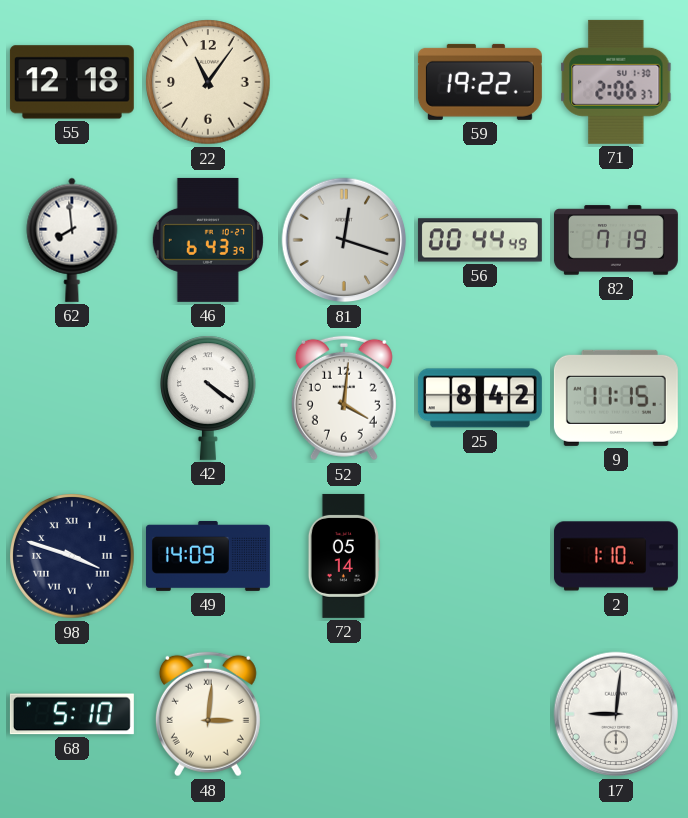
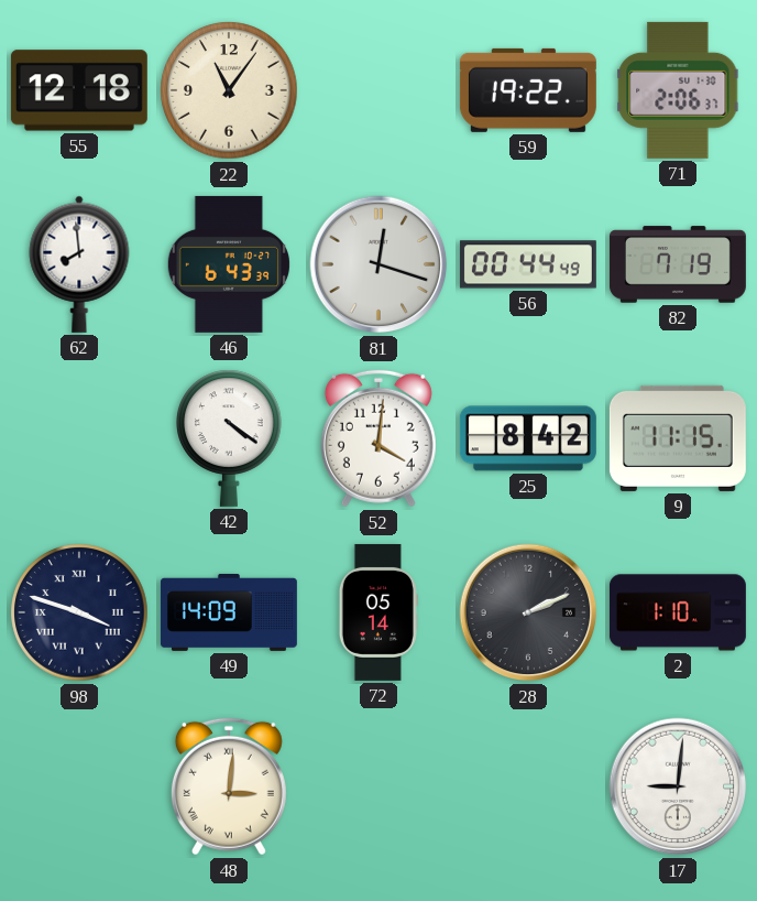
28: none -> 2:11 (528, 612)
68: 5:10 -> none (72, 714)
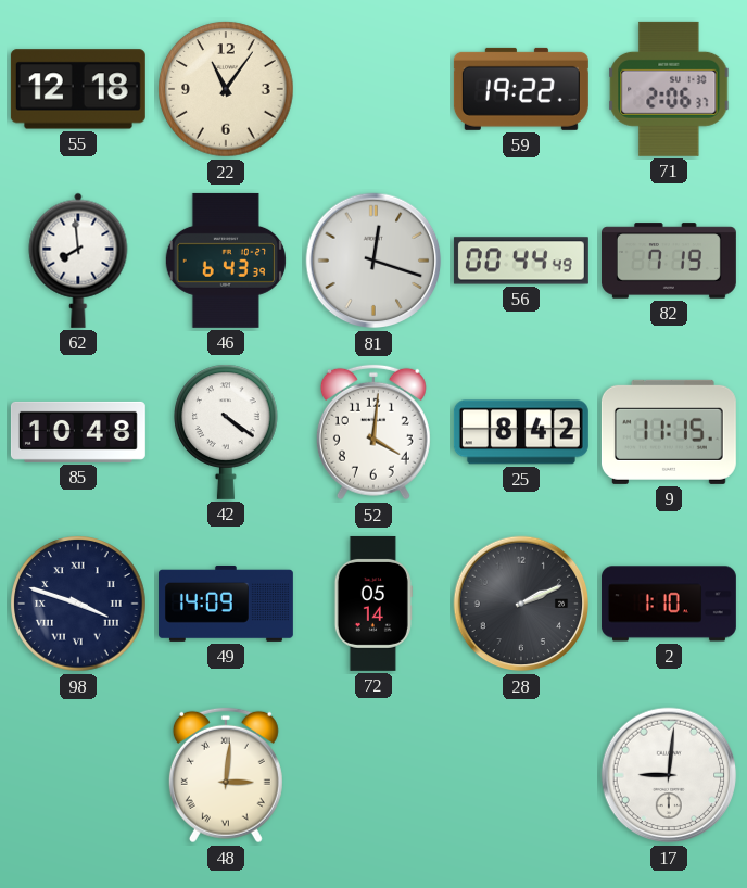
85: none -> 10:48 (78, 432)
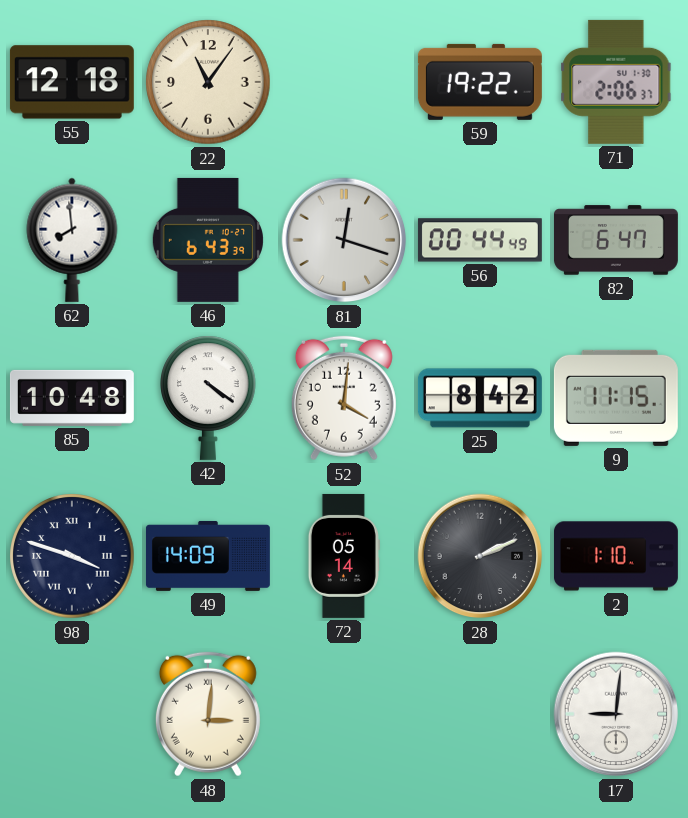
82: 7:19 -> 6:47 (616, 240)
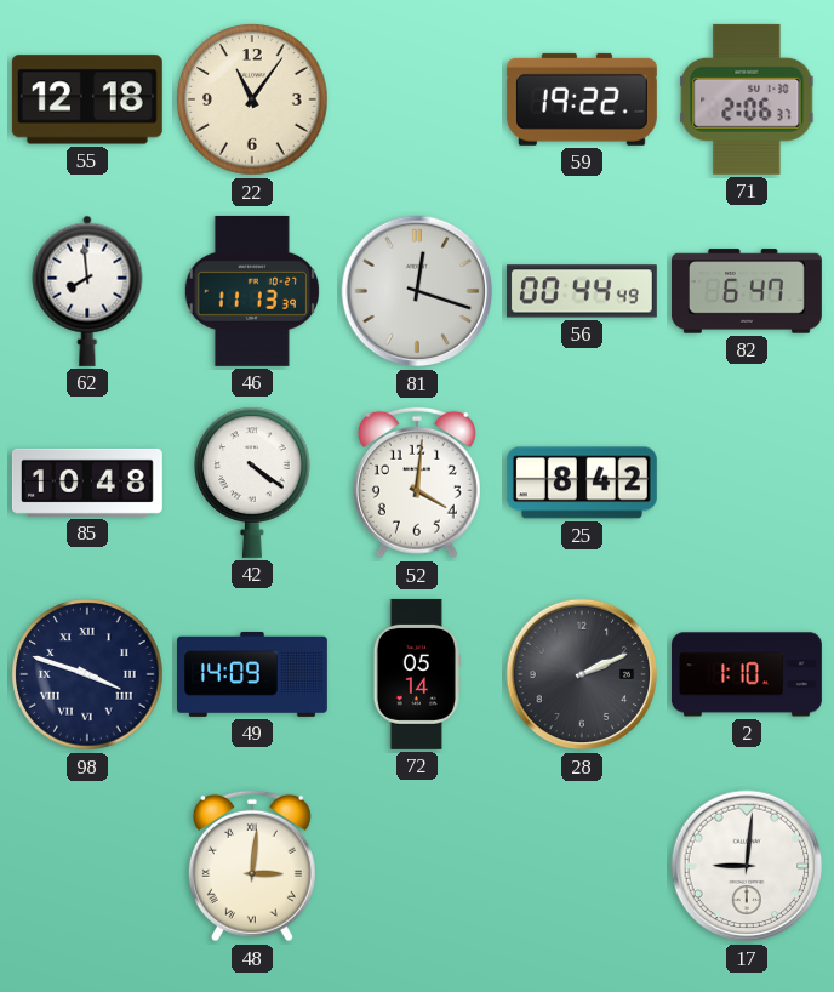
46: 6:43 -> 11:13 (252, 291)
9: 11:15 -> none (616, 398)
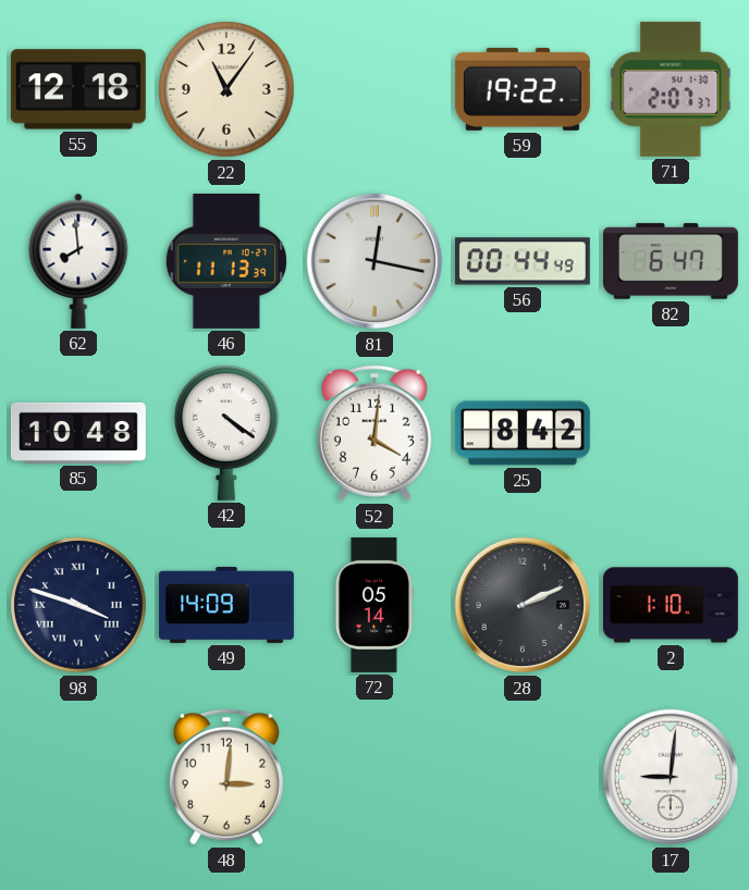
71: 2:06 -> 2:07 (671, 89)
81: 12:18 -> 12:17 (374, 261)
48 numerals: Roman -> Arabic (226, 777)
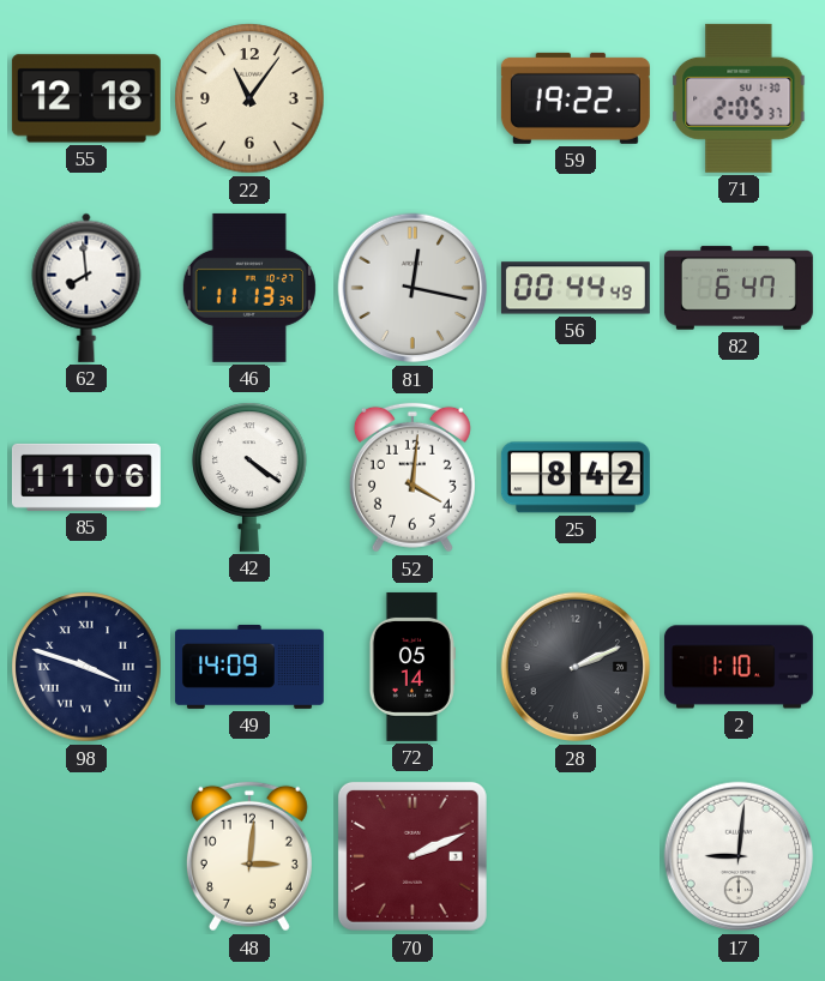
71: 2:07 -> 2:05 (739, 98)
85: 10:48 -> 11:06 (86, 477)
70: none -> 2:11 (412, 856)
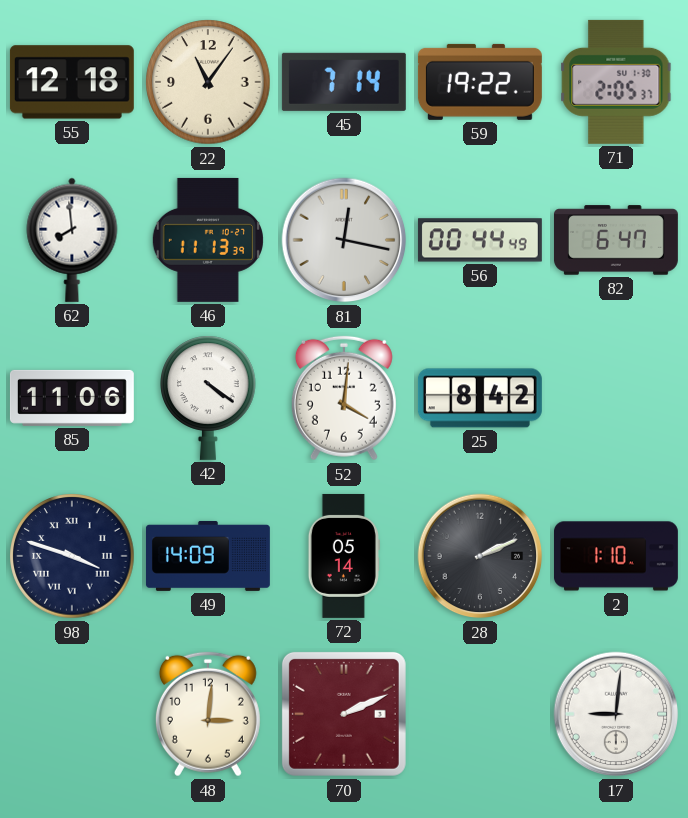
45: none -> 7:14 (344, 82)
